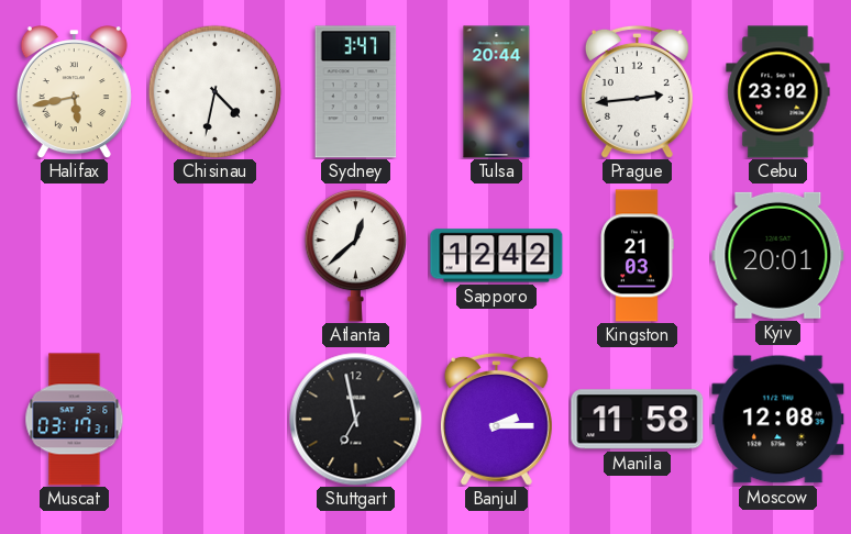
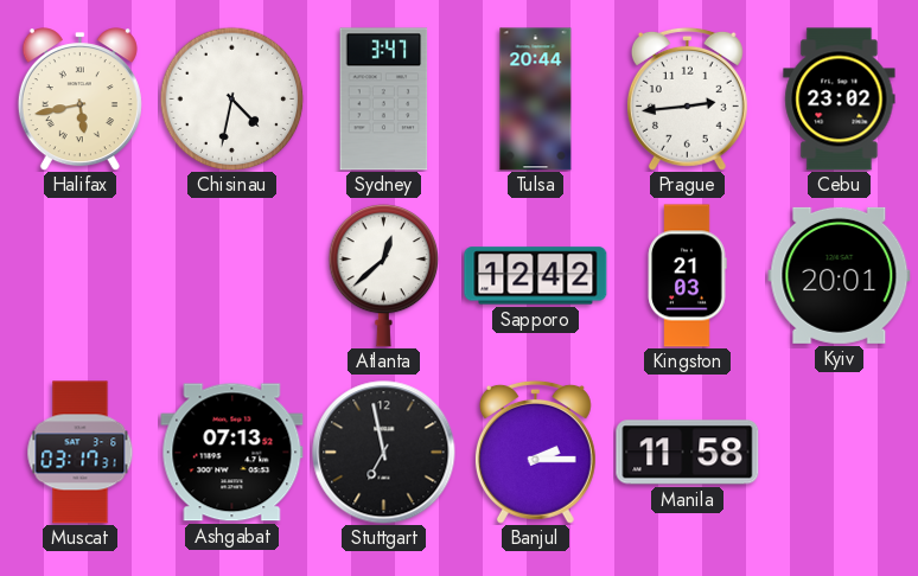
Ashgabat: none -> 07:13 (232, 453)
Moscow: 12:08 -> none (778, 420)
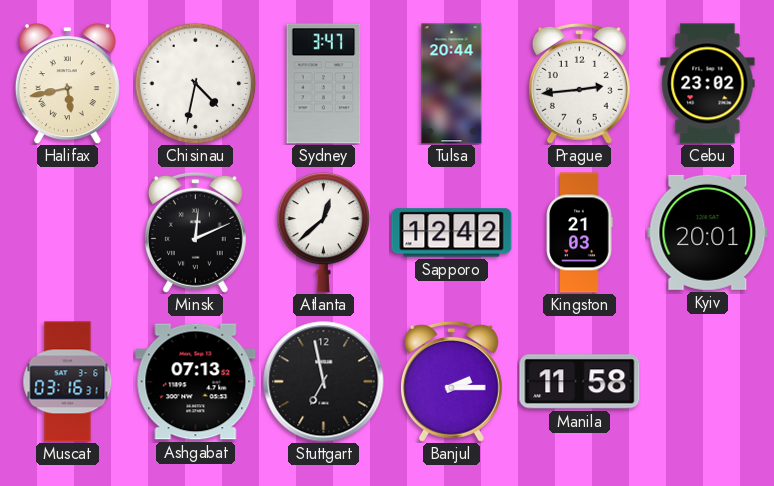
Minsk: none -> 12:11 (195, 232)
Muscat: 03:17 -> 03:16 (68, 382)
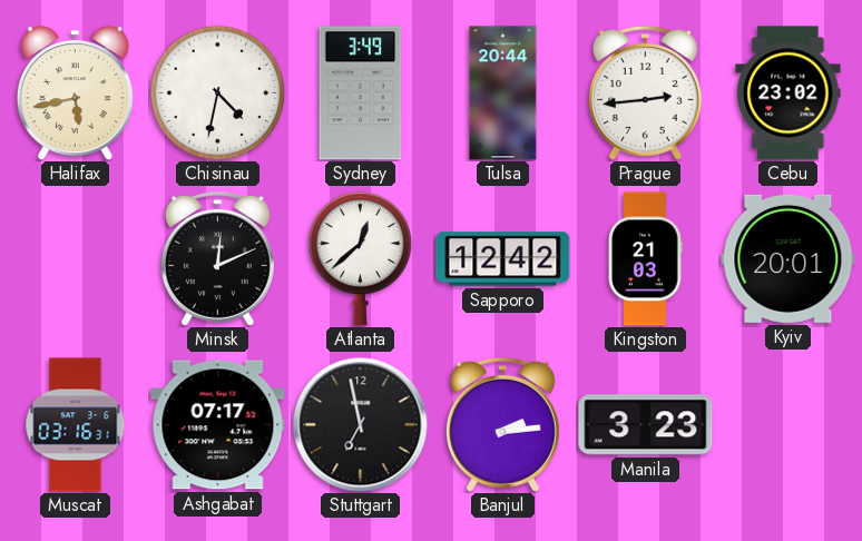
Sydney: 3:47 -> 3:49 (361, 94)
Ashgabat: 07:13 -> 07:17 (218, 425)
Banjul: 2:15 -> 2:14 (502, 424)
Manila: 11:58 -> 3:23 (646, 425)
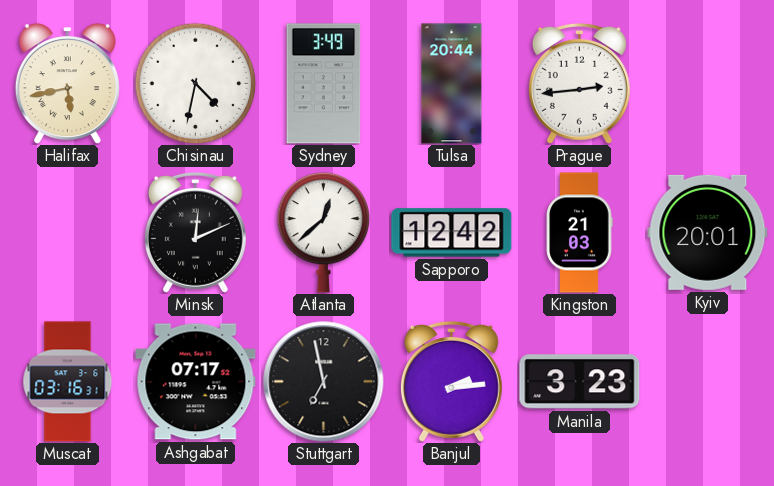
Cebu: 23:02 -> none (788, 94)
